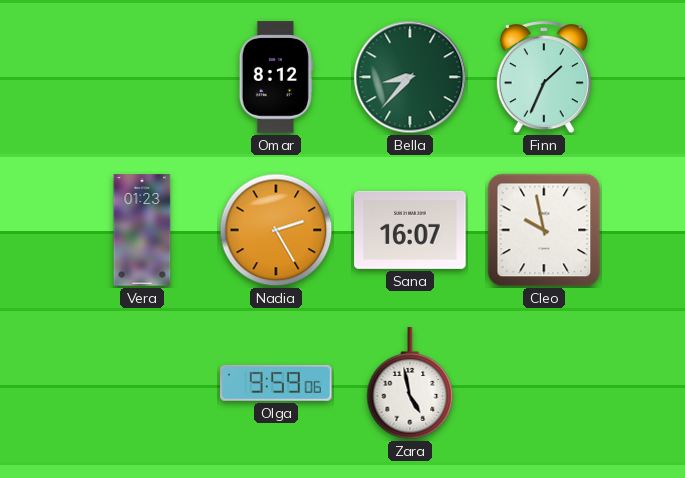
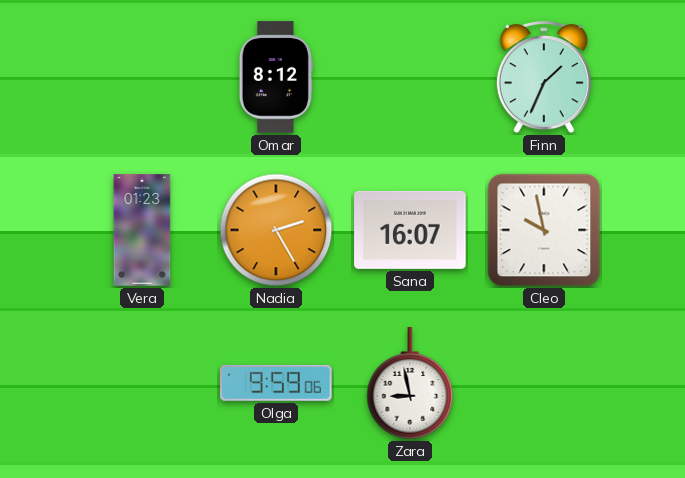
Bella: 8:37 -> none (410, 77)
Zara: 4:58 -> 8:58 (410, 384)
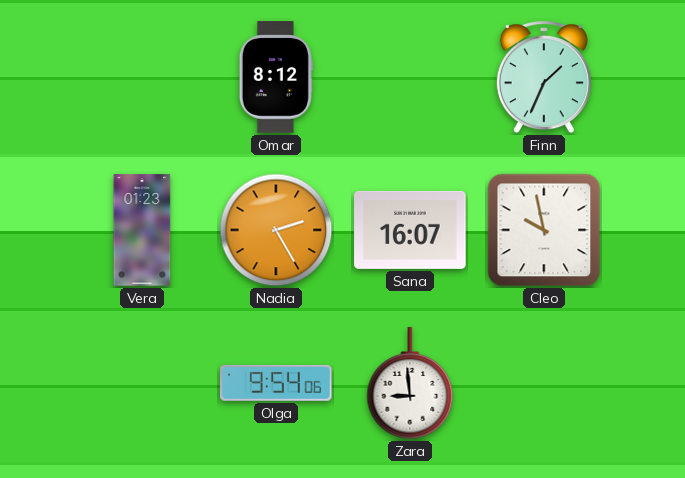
Olga: 9:59 -> 9:54 (276, 383)
Zara: 8:58 -> 8:59 (410, 384)
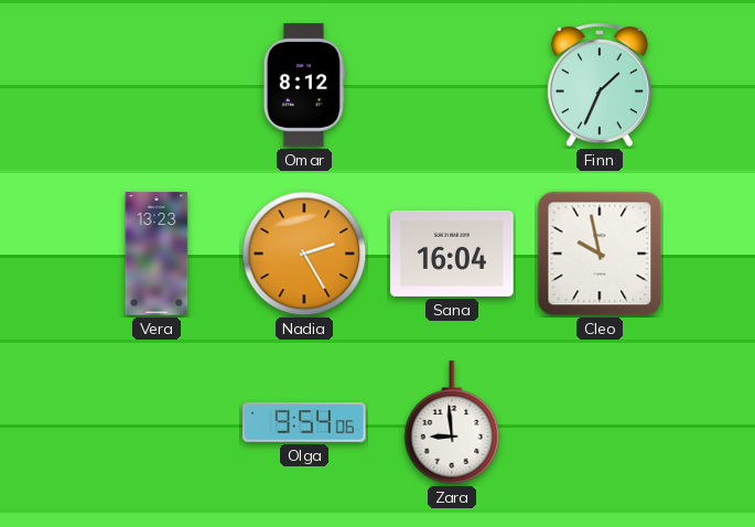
Vera: 01:23 -> 13:23 (157, 254)
Sana: 16:07 -> 16:04 (452, 254)
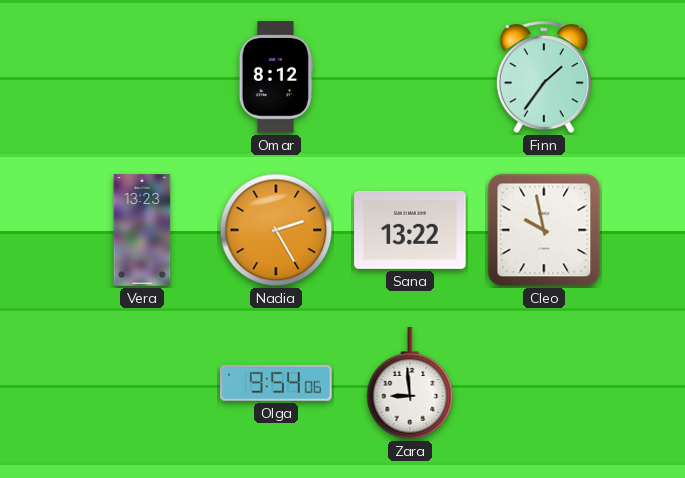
Finn: 1:34 -> 1:36 (544, 78)
Sana: 16:04 -> 13:22 (410, 230)
